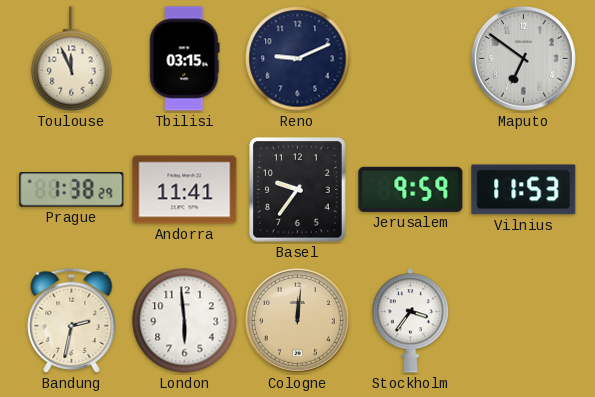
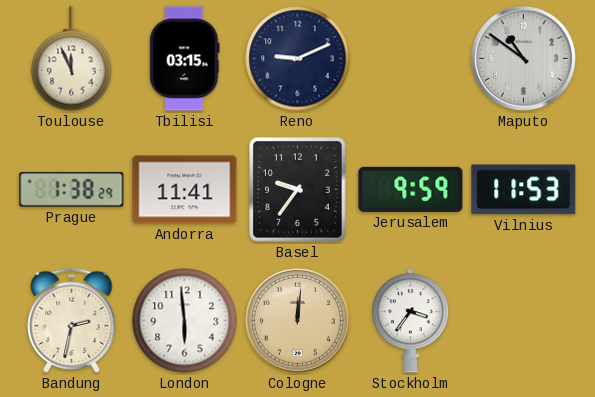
Maputo: 6:51 -> 10:51 (523, 58)
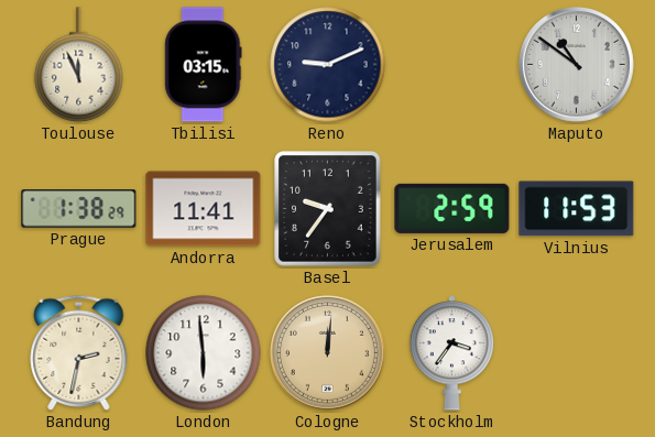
Jerusalem: 9:59 -> 2:59 (452, 208)
